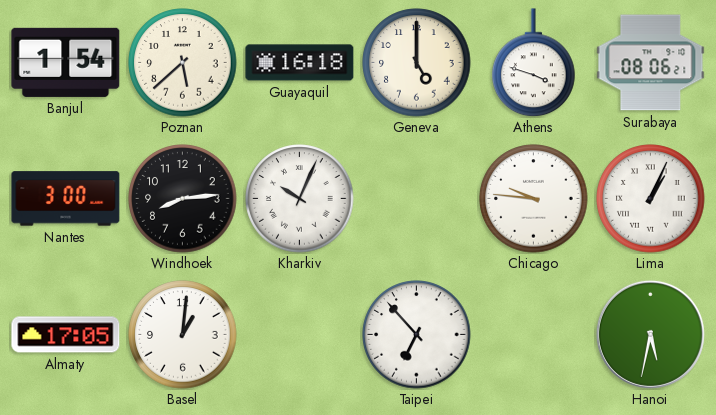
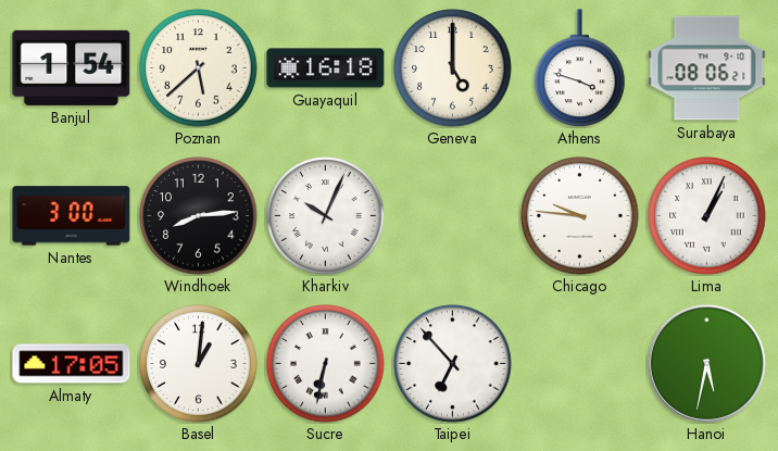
Sucre: none -> 6:32 (326, 364)
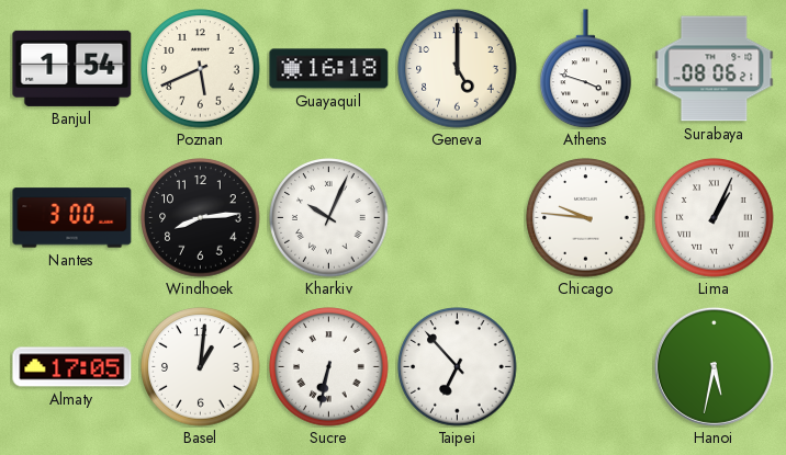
Poznan: 5:38 -> 5:41 (201, 69)
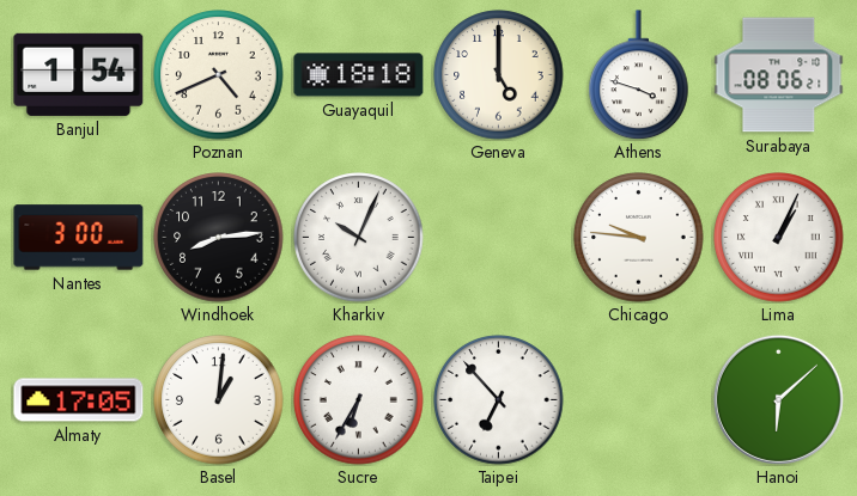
Poznan: 5:41 -> 4:41 (219, 75)
Guayaquil: 16:18 -> 18:18 (359, 75)
Sucre: 6:32 -> 6:35 (359, 400)
Hanoi: 5:32 -> 6:08 (778, 399)
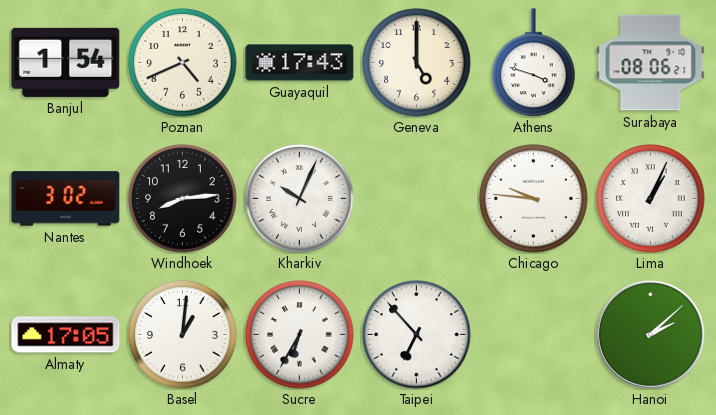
Guayaquil: 18:18 -> 17:43 (300, 63)
Nantes: 3:00 -> 3:02 (66, 199)
Hanoi: 6:08 -> 2:08 (650, 334)
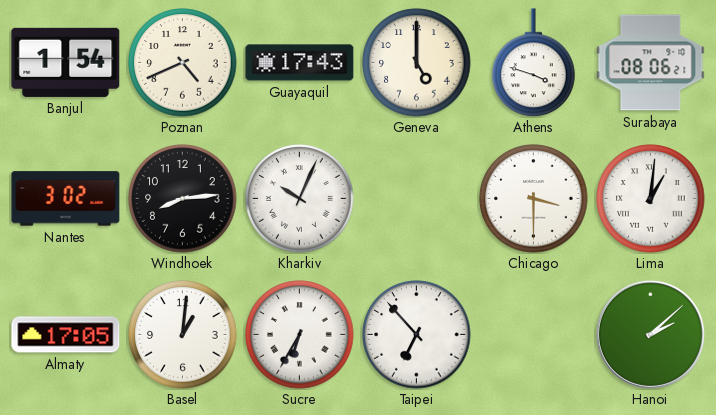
Chicago: 9:46 -> 3:30 (534, 199)
Lima: 1:04 -> 1:01 (651, 199)
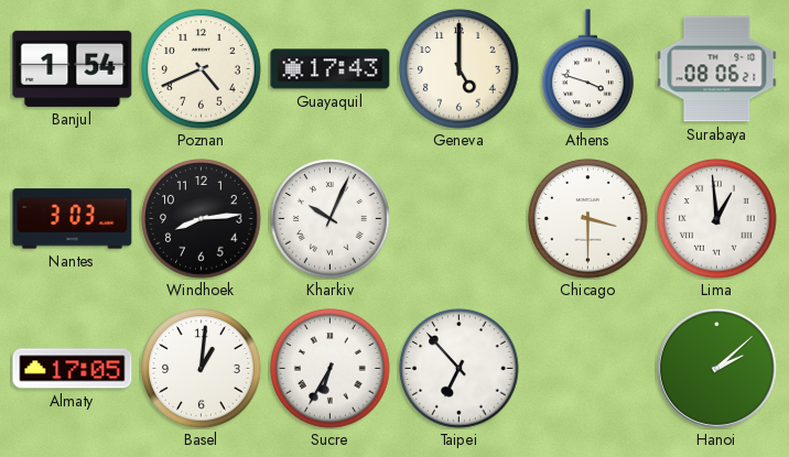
Nantes: 3:02 -> 3:03 (73, 219)
Lima: 1:01 -> 12:59 (717, 219)
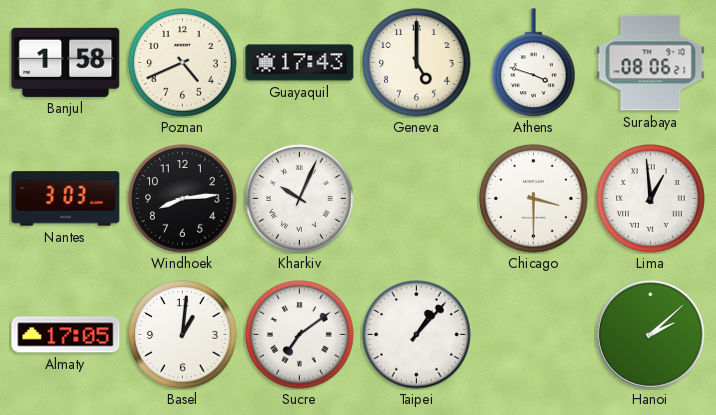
Banjul: 1:54 -> 1:58 (66, 62)
Sucre: 6:35 -> 7:09 (300, 335)
Taipei: 6:53 -> 1:07 (417, 335)
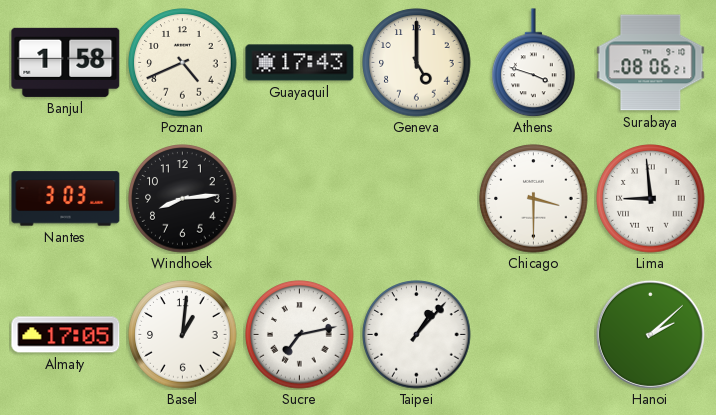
Kharkiv: 10:04 -> none (300, 199)
Lima: 12:59 -> 8:59 (651, 199)
Sucre: 7:09 -> 7:13 (300, 335)
